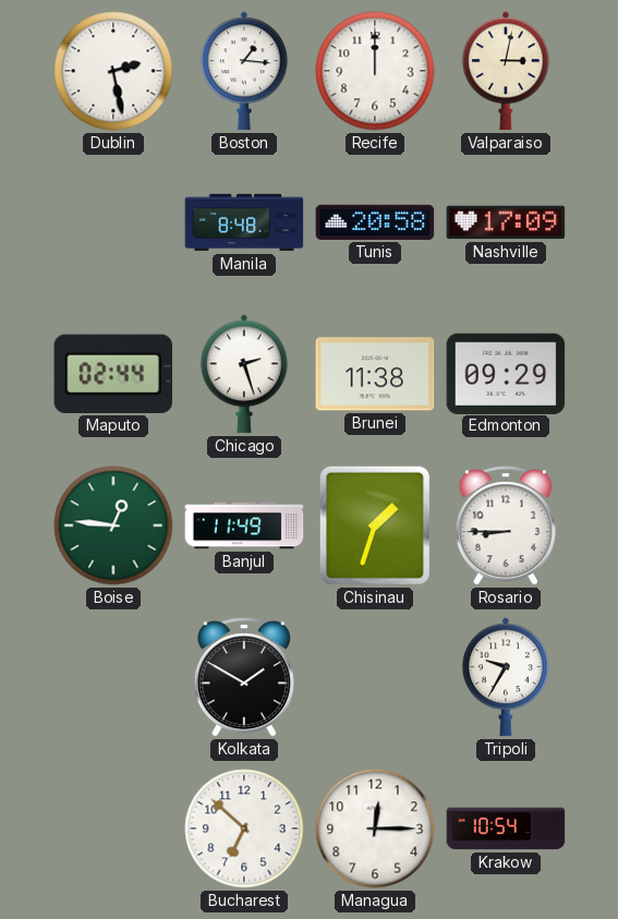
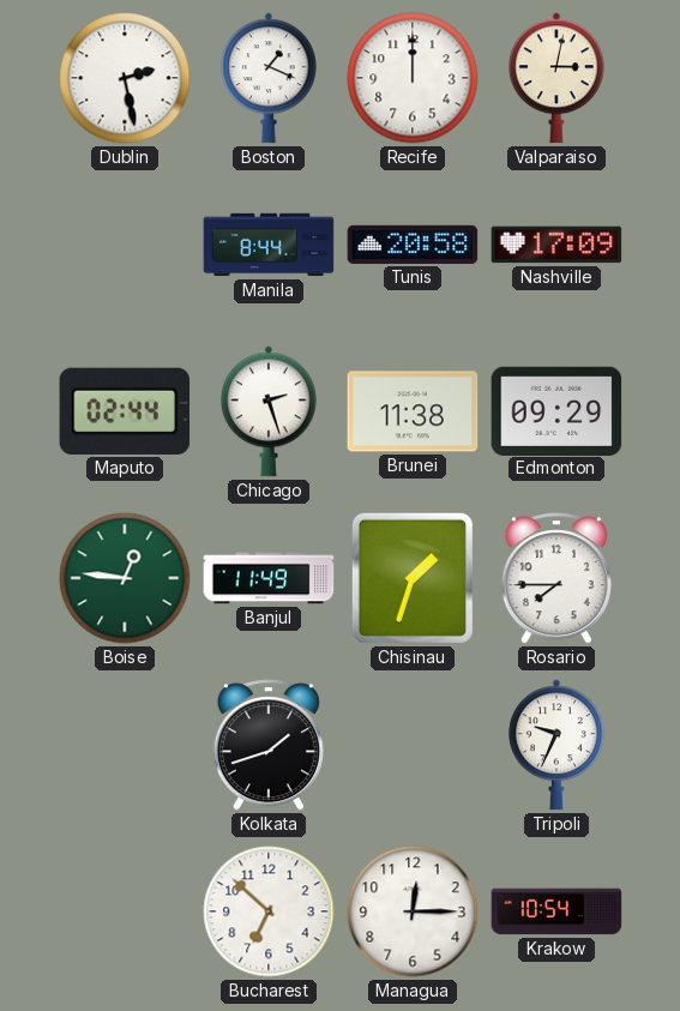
Boston: 1:16 -> 1:19 (270, 78)
Manila: 8:48 -> 8:44 (269, 245)
Rosario: 8:45 -> 7:45 (556, 578)
Kolkata: 1:50 -> 1:42 (269, 745)
Tripoli: 9:35 -> 9:34 (558, 745)
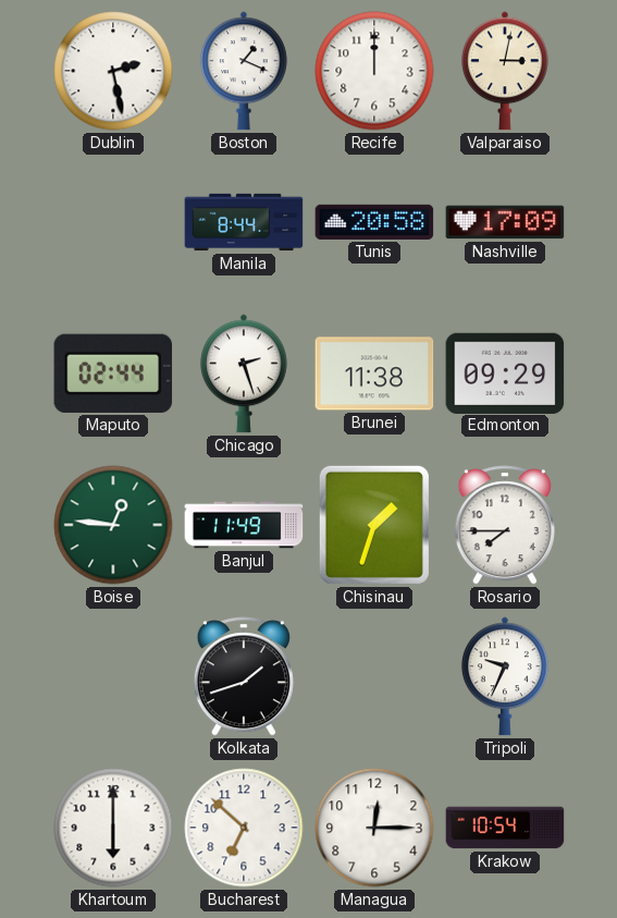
Khartoum: none -> 6:00 (113, 828)
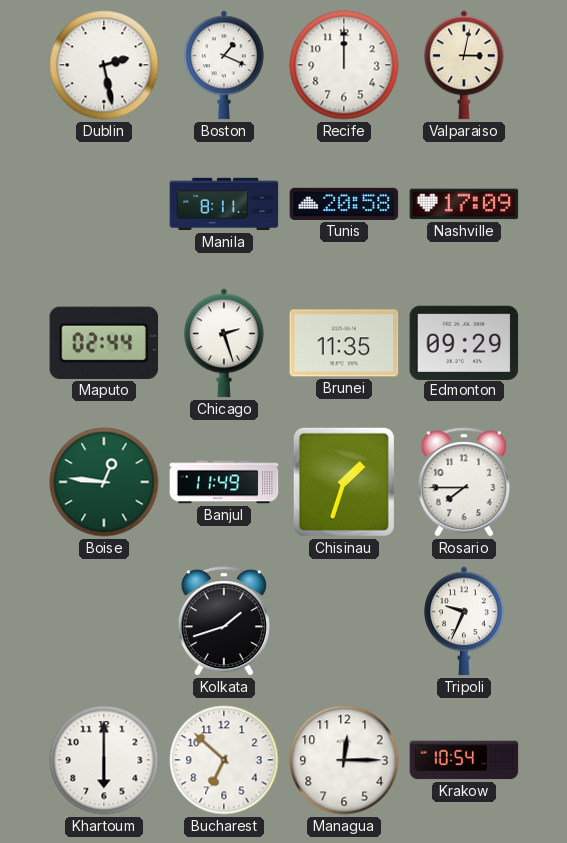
Manila: 8:44 -> 8:11 (224, 204)
Brunei: 11:38 -> 11:35 (344, 343)
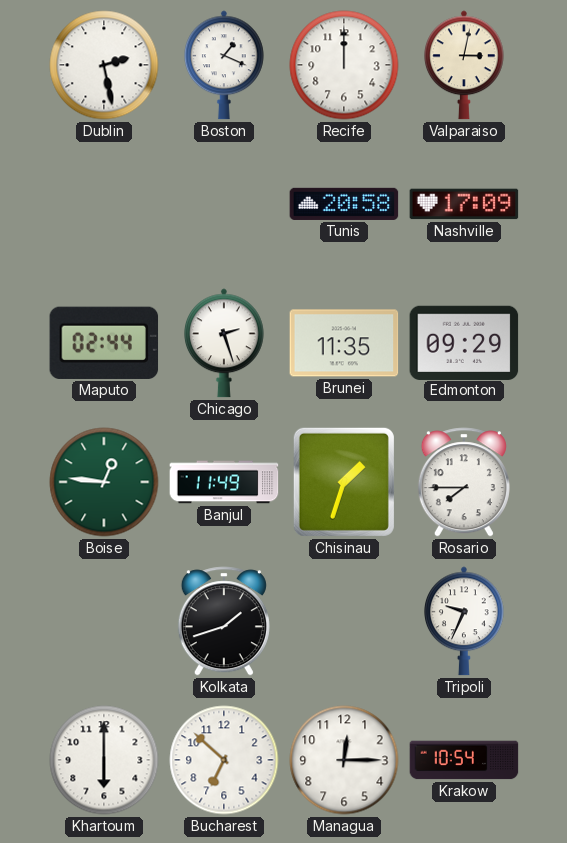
Manila: 8:11 -> none (224, 204)
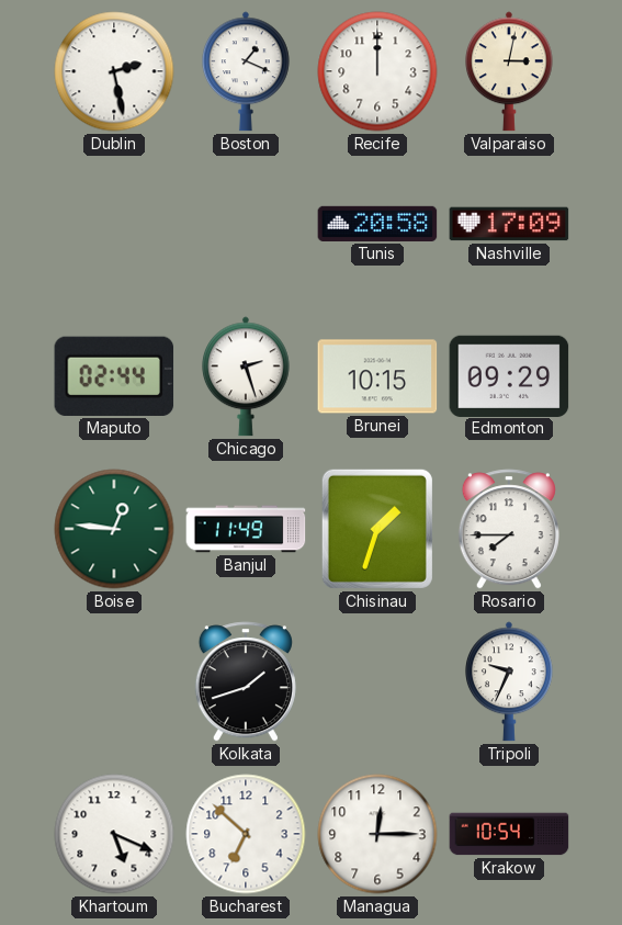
Brunei: 11:35 -> 10:15 (377, 376)
Khartoum: 6:00 -> 5:19 (114, 834)
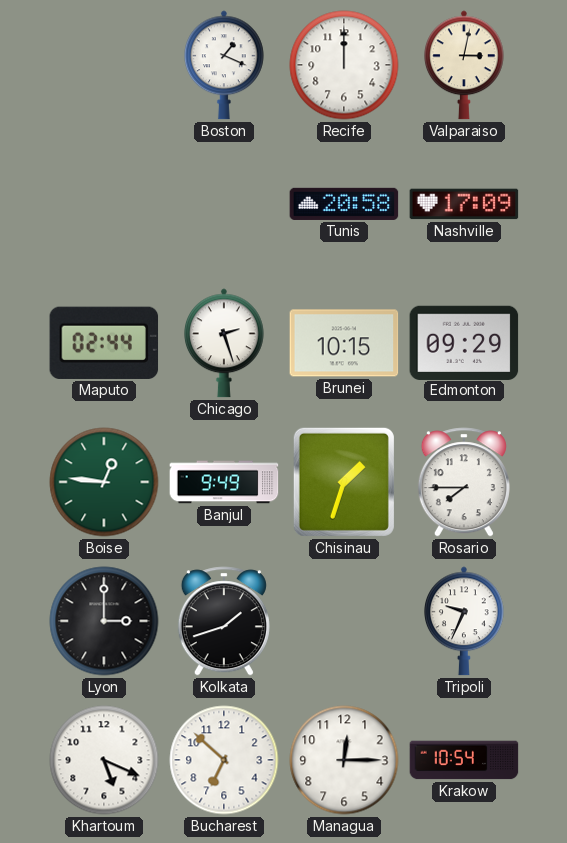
Dublin: 2:28 -> none (114, 71)
Banjul: 11:49 -> 9:49 (224, 482)
Lyon: none -> 3:00 (104, 621)
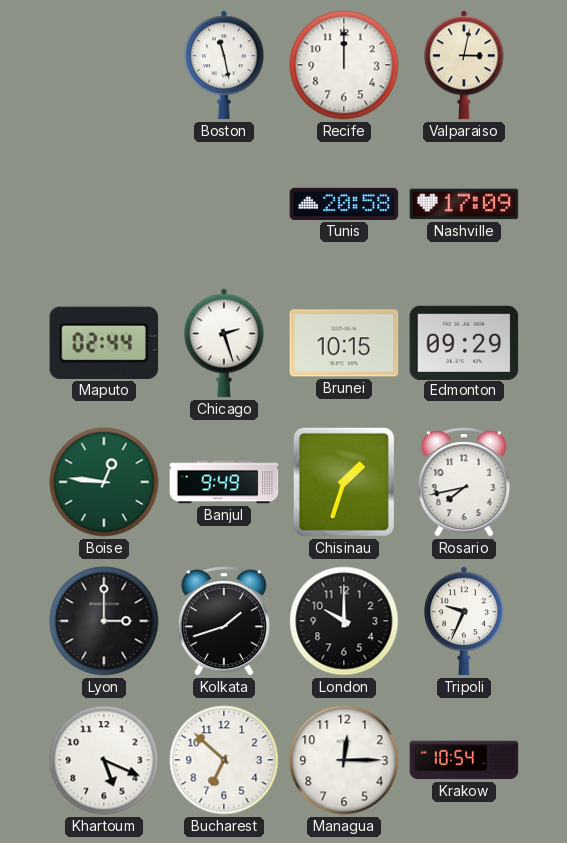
Boston: 1:19 -> 11:28 (225, 65)
Rosario: 7:45 -> 7:43 (464, 482)
London: none -> 10:00 (344, 621)
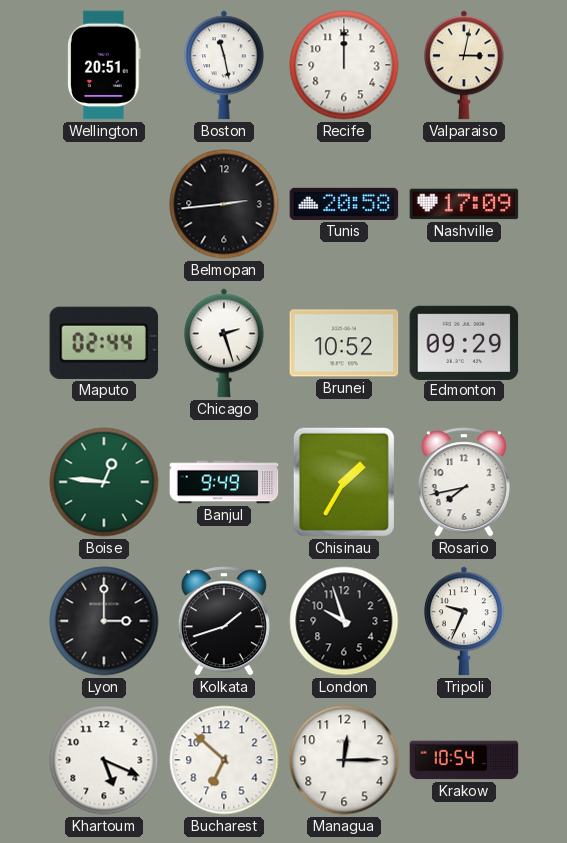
Wellington: none -> 20:51 (104, 65)
Belmopan: none -> 2:44 (224, 204)
Brunei: 10:15 -> 10:52 (344, 343)
Chisinau: 1:33 -> 1:35 (344, 482)
London: 10:00 -> 9:57 (344, 621)
